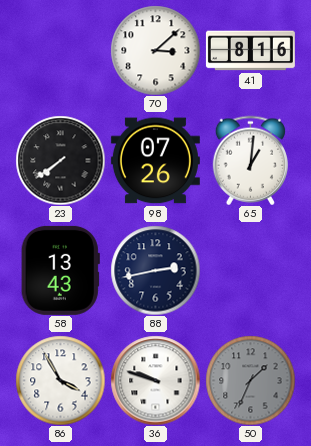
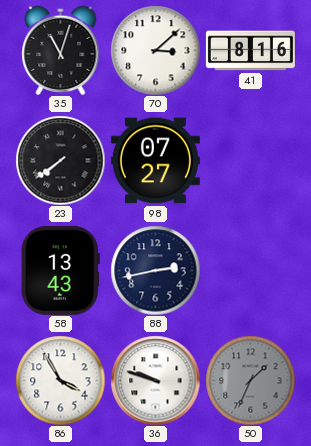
35: none -> 11:03 (61, 50)
98: 07:26 -> 07:27 (155, 161)
65: 1:01 -> none (250, 160)
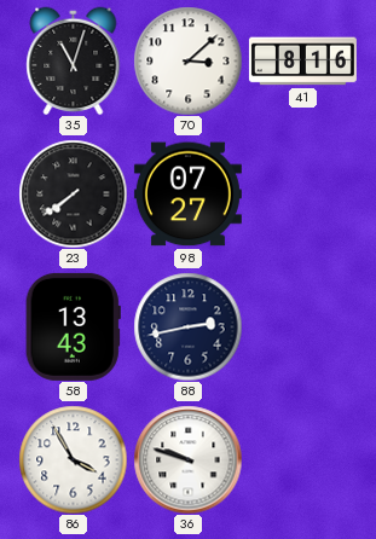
50: 1:34 -> none (250, 380)
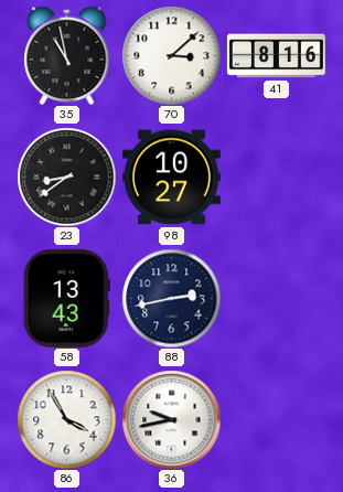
35: 11:03 -> 10:58 (67, 55)
23: 7:39 -> 8:39 (66, 177)
98: 07:27 -> 10:27 (171, 178)
36: 9:48 -> 9:43 (171, 419)
